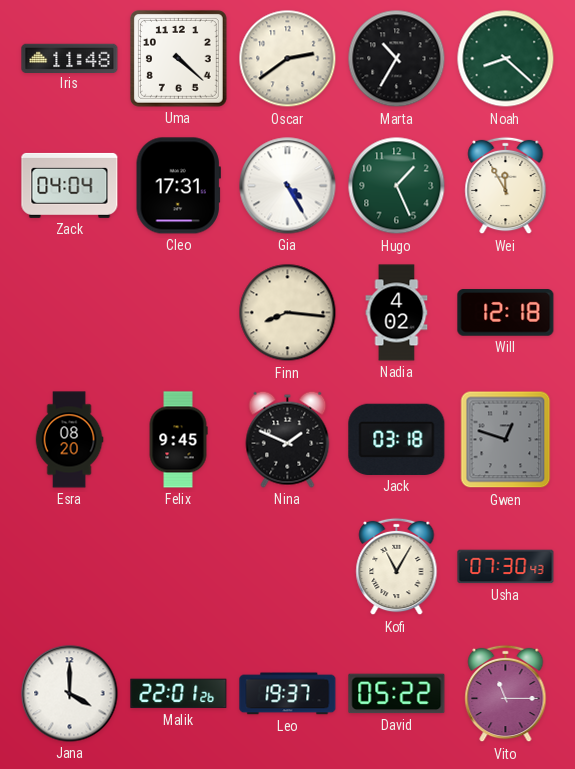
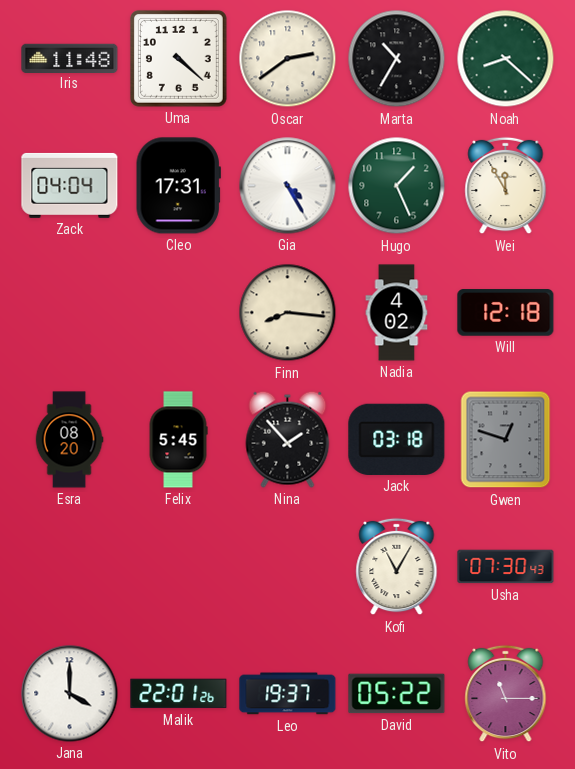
Felix: 9:45 -> 5:45 (178, 440)
Nina: 1:49 -> 1:53 (288, 439)
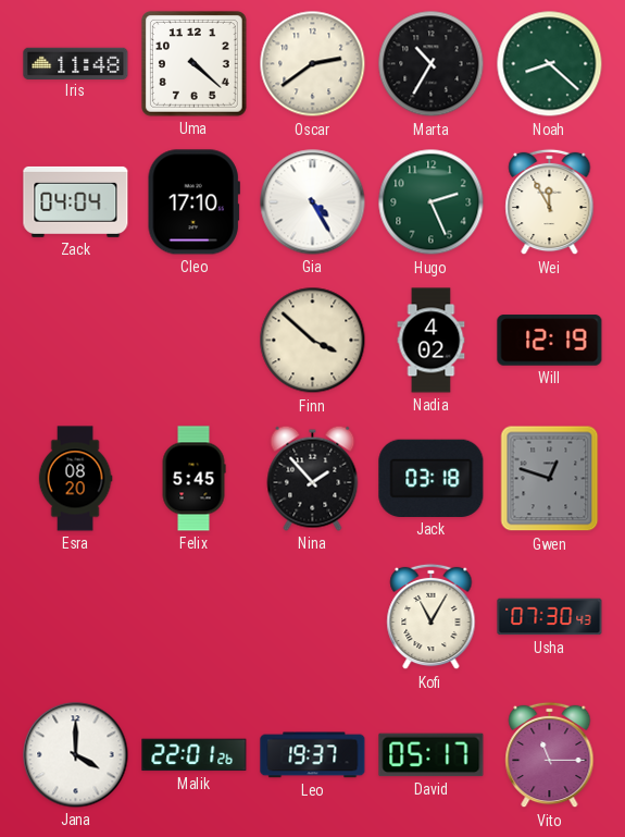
Cleo: 17:31 -> 17:10 (193, 202)
Hugo: 1:26 -> 2:26 (432, 202)
Finn: 8:16 -> 3:52 (313, 341)
Will: 12:18 -> 12:19 (550, 341)
David: 05:22 -> 05:17 (432, 755)
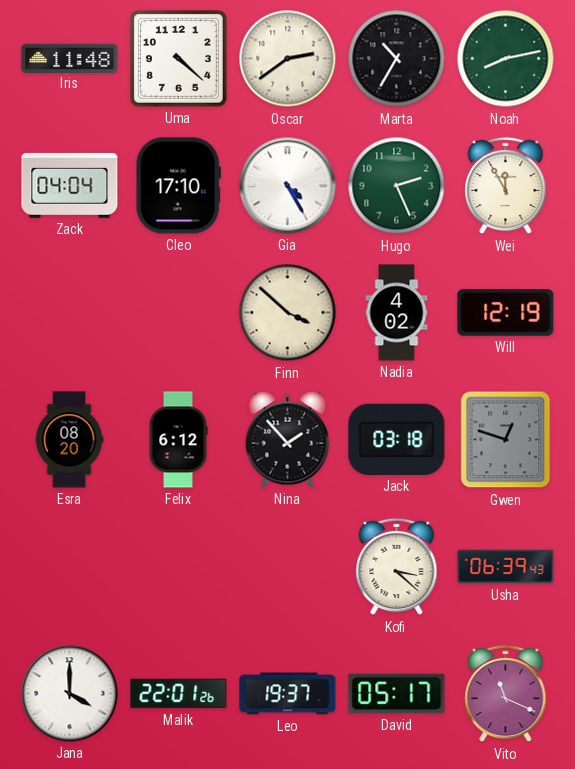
Noah: 8:22 -> 8:13 (506, 59)
Felix: 5:45 -> 6:12 (178, 440)
Kofi: 11:05 -> 3:22 (397, 567)
Usha: 07:30 -> 06:39 (506, 567)
Vito: 11:15 -> 11:19 (506, 694)
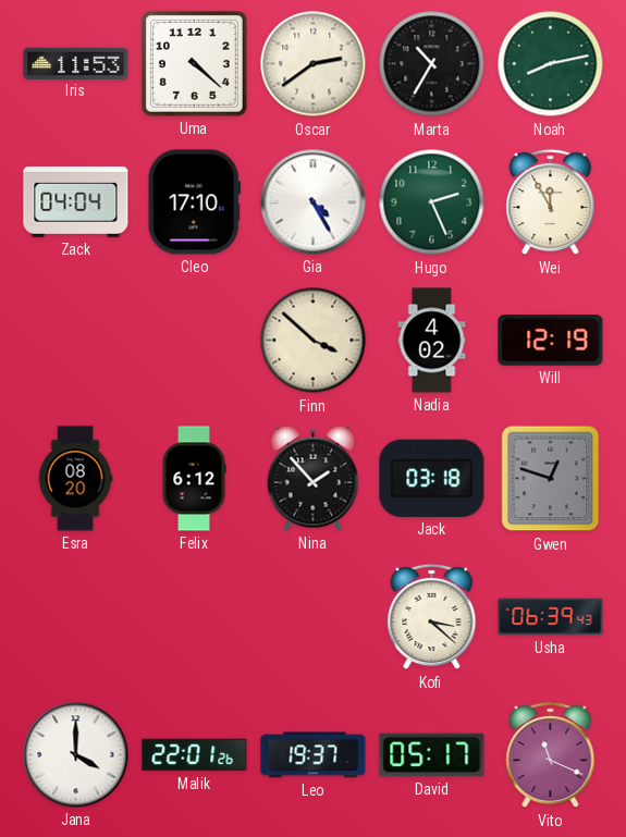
Iris: 11:48 -> 11:53 (76, 63)
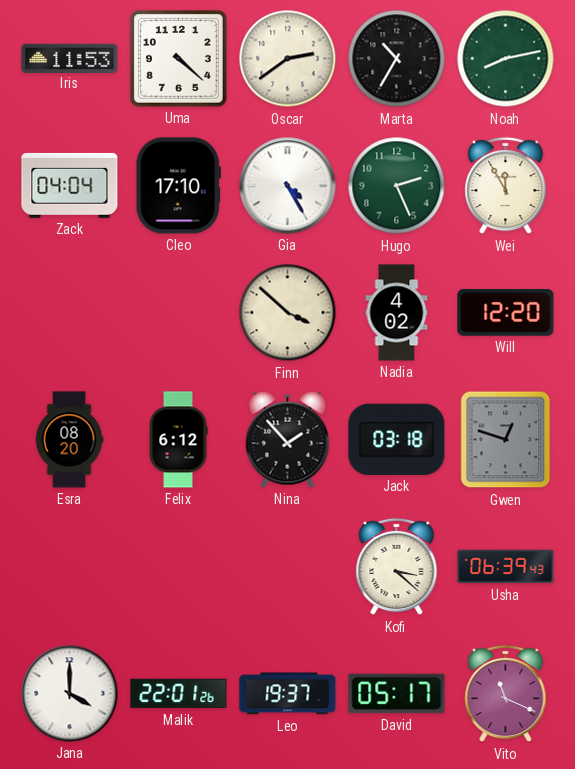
Will: 12:19 -> 12:20 (506, 313)
